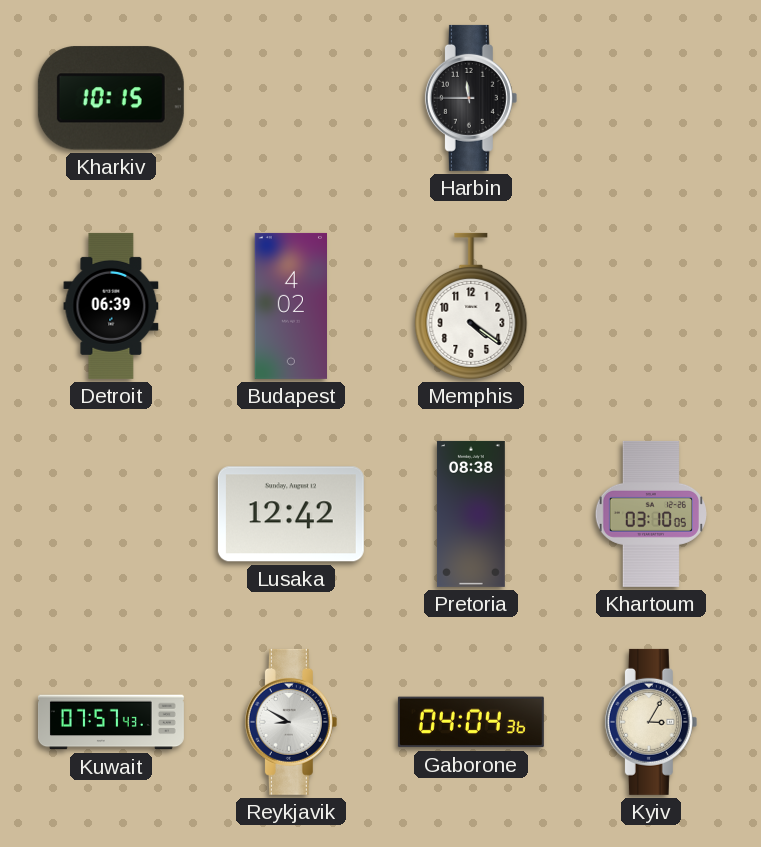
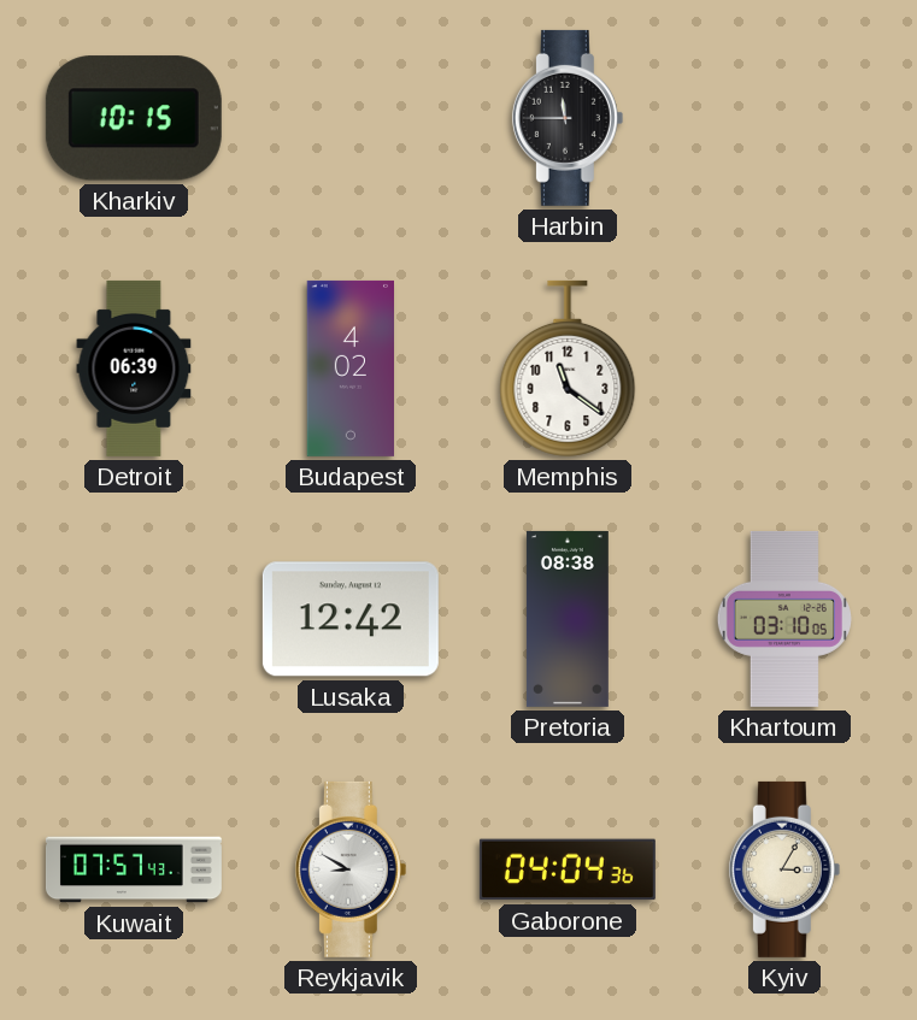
Memphis: 4:21 -> 11:21 (568, 369)
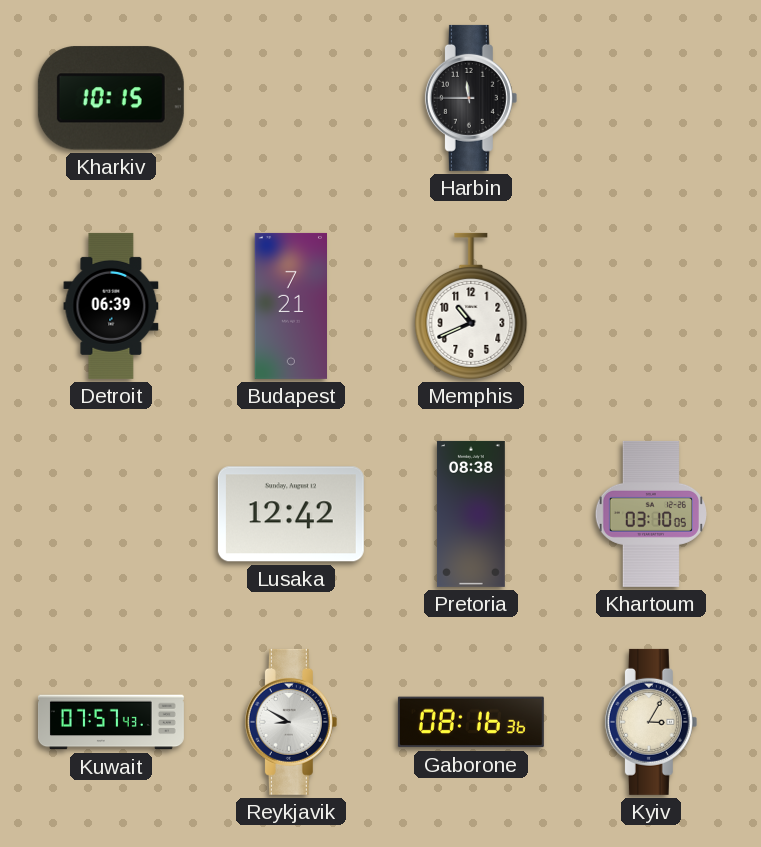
Budapest: 4:02 -> 7:21 (290, 306)
Memphis: 11:21 -> 10:41 (471, 306)
Gaborone: 04:04 -> 08:16 (471, 722)
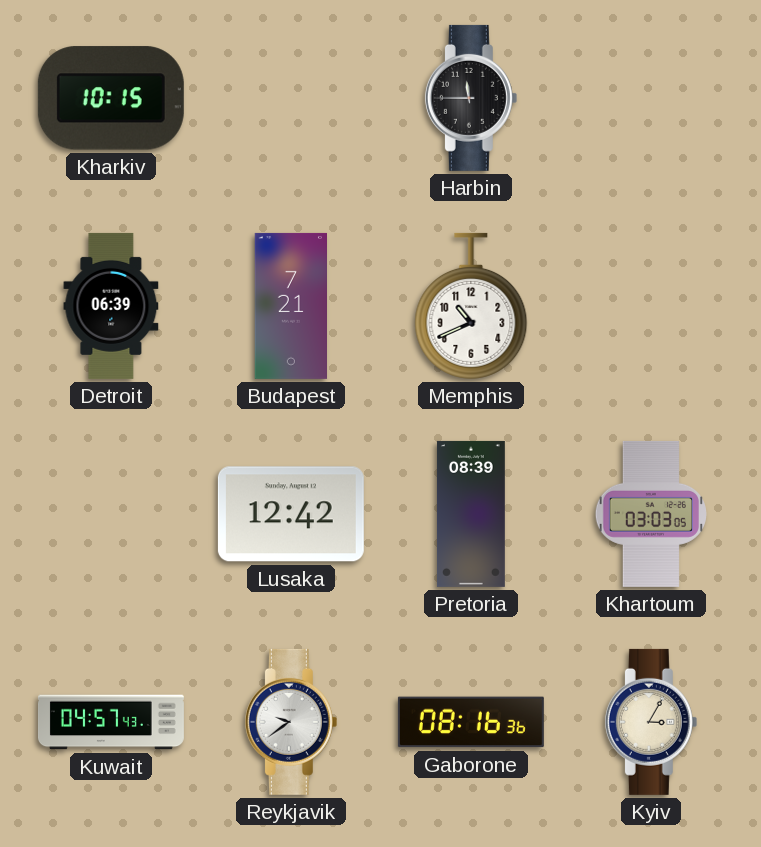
Pretoria: 08:38 -> 08:39 (471, 514)
Khartoum: 03:10 -> 03:03 (651, 514)
Kuwait: 07:57 -> 04:57 (111, 722)
Reykjavik: 8:50 -> 9:39 (291, 722)
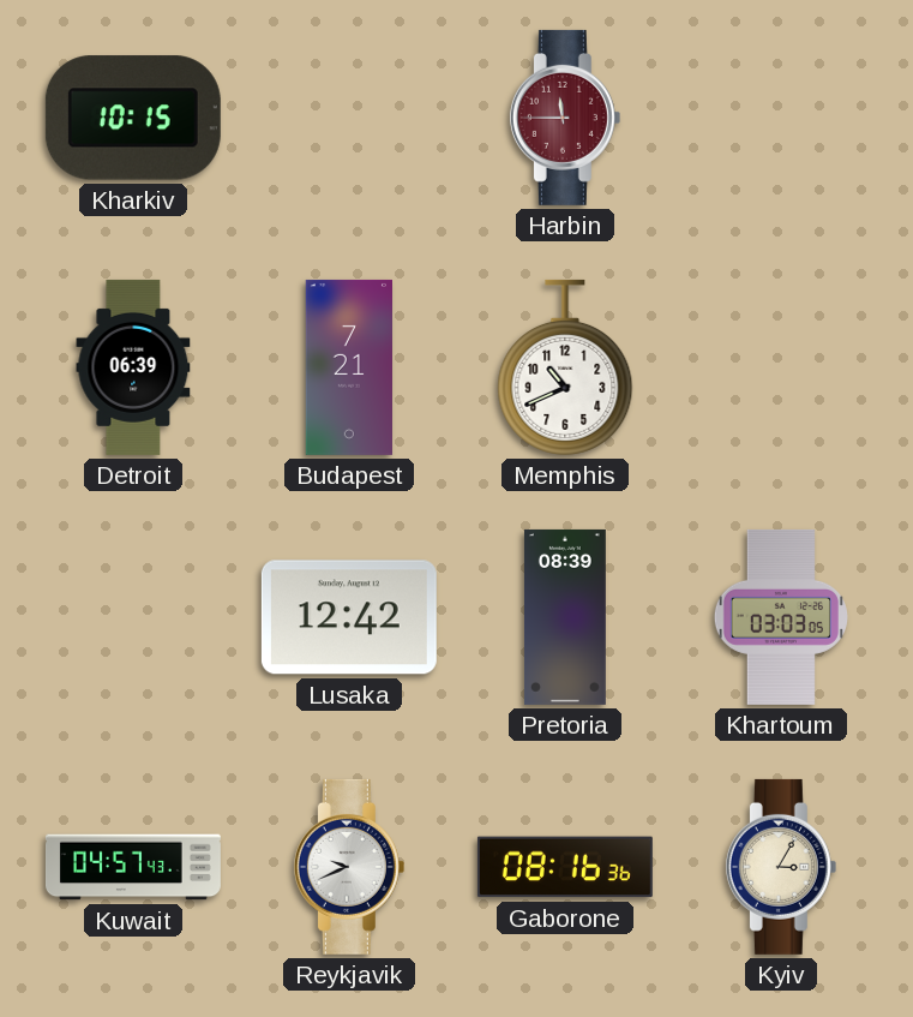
Harbin dial: black -> burgundy (565, 118)
Reykjavik: 9:39 -> 9:41 (349, 867)
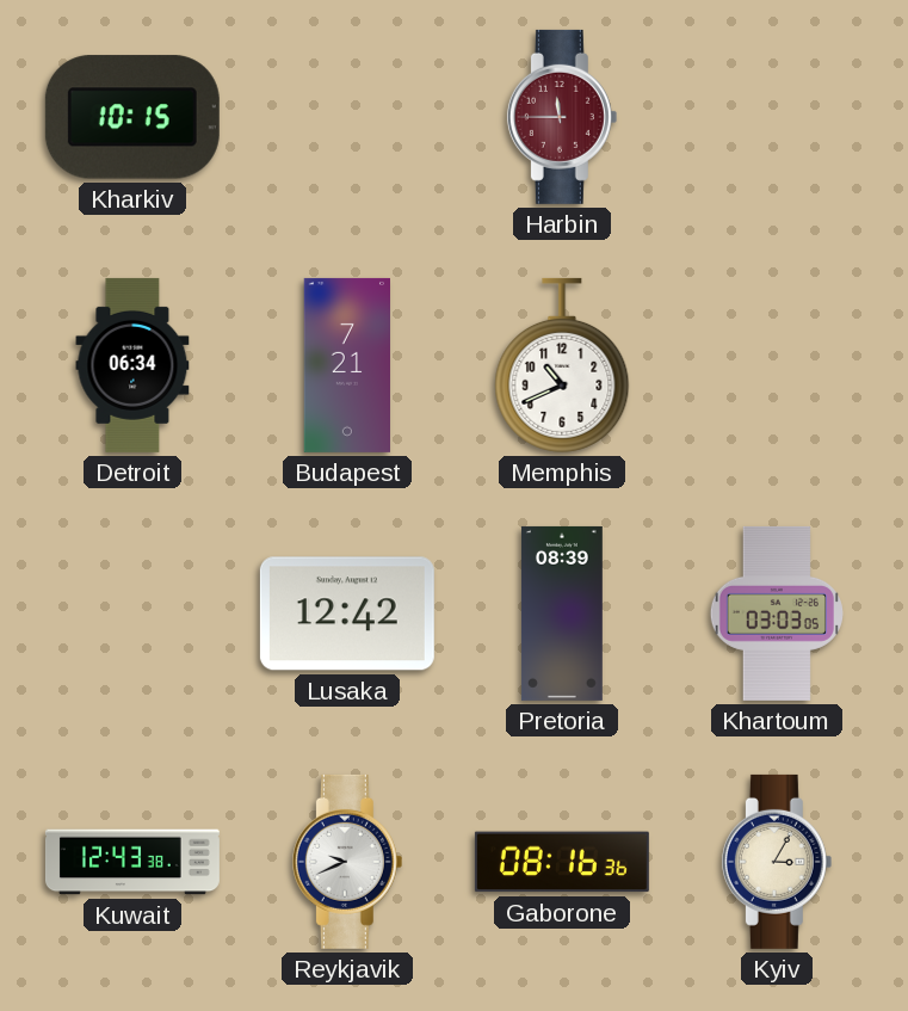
Detroit: 06:39 -> 06:34 (132, 365)
Kuwait: 04:57 -> 12:43 (132, 862)
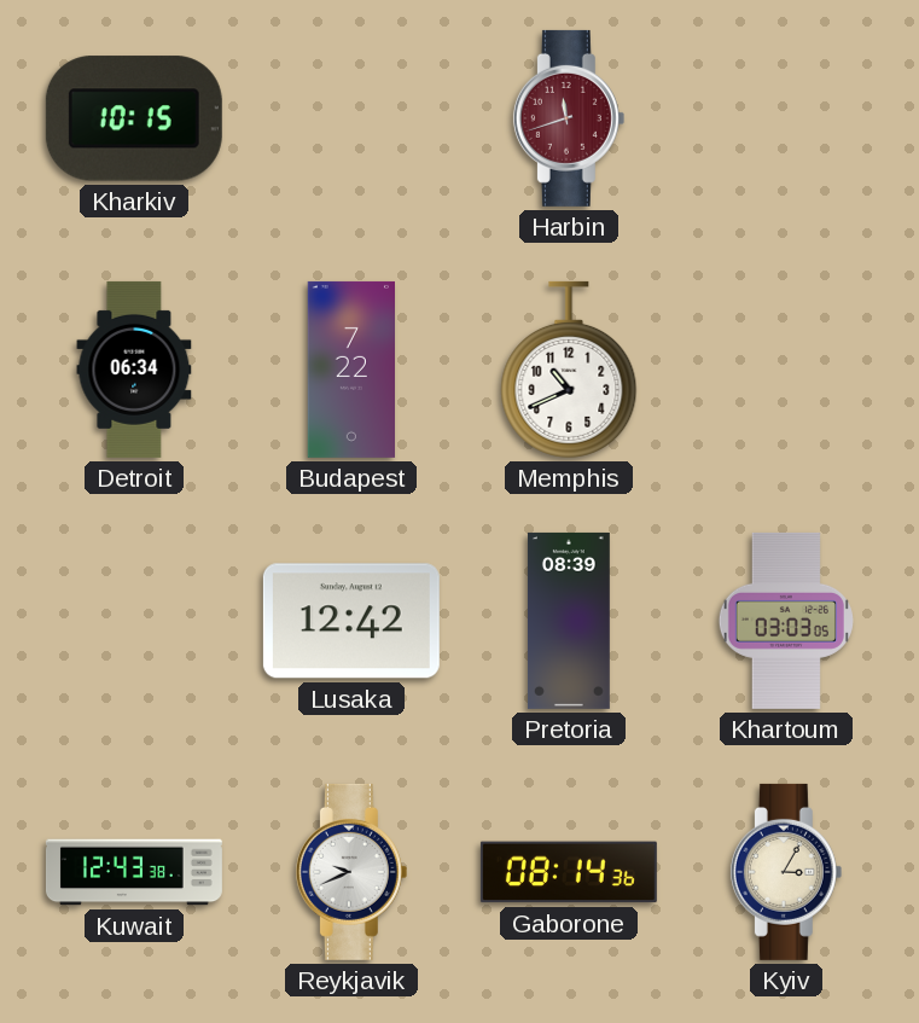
Harbin: 11:45 -> 11:42 (569, 118)
Budapest: 7:21 -> 7:22 (350, 370)
Gaborone: 08:16 -> 08:14 (569, 872)
